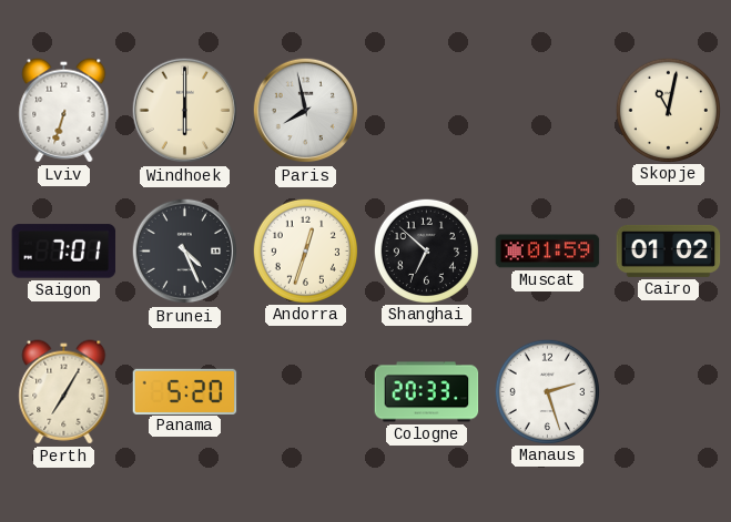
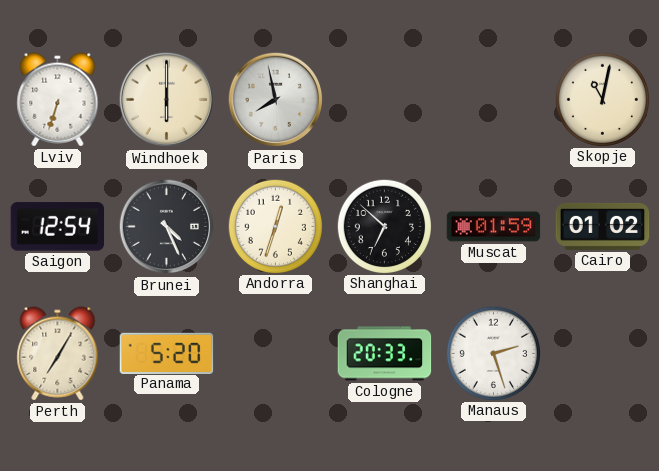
Saigon: 7:01 -> 12:54 (58, 227)
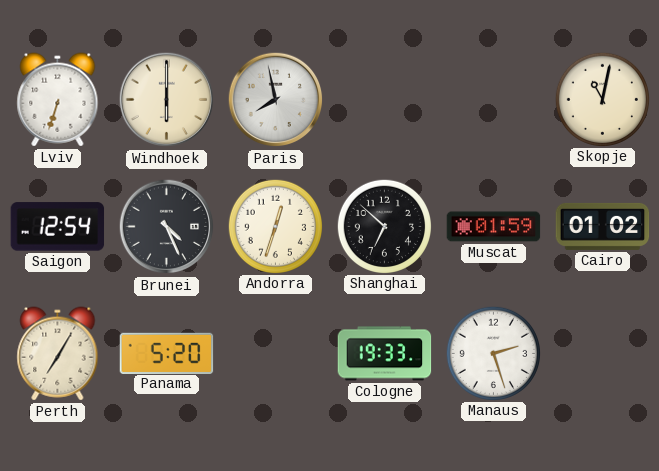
Cologne: 20:33 -> 19:33 (385, 354)
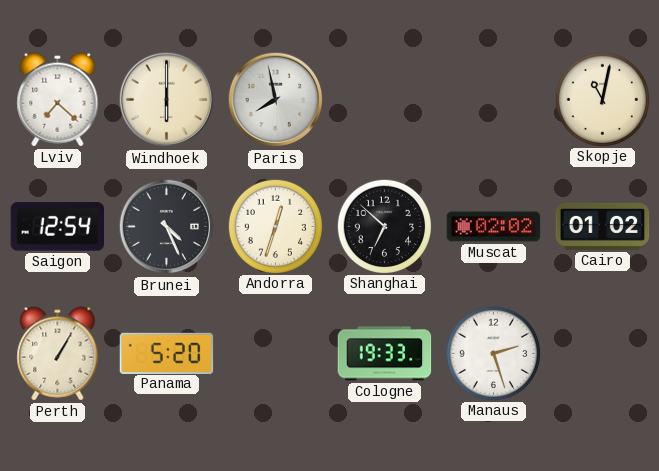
Lviv: 6:33 -> 7:22 (58, 100)
Muscat: 01:59 -> 02:02 (494, 227)
Perth: 7:05 -> 1:05 (58, 354)
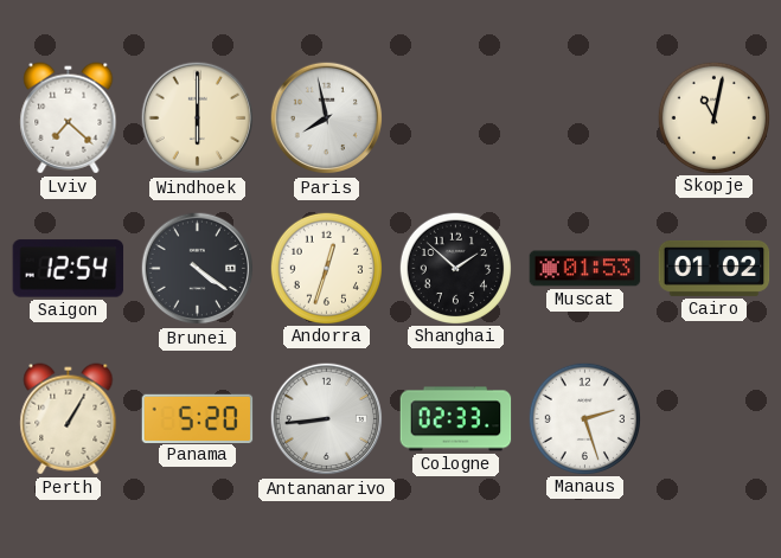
Brunei: 4:26 -> 4:21 (198, 269)
Shanghai: 6:52 -> 1:52 (455, 268)
Muscat: 02:02 -> 01:53 (585, 269)
Antananarivo: none -> 8:44 (327, 419)
Cologne: 19:33 -> 02:33 (456, 419)
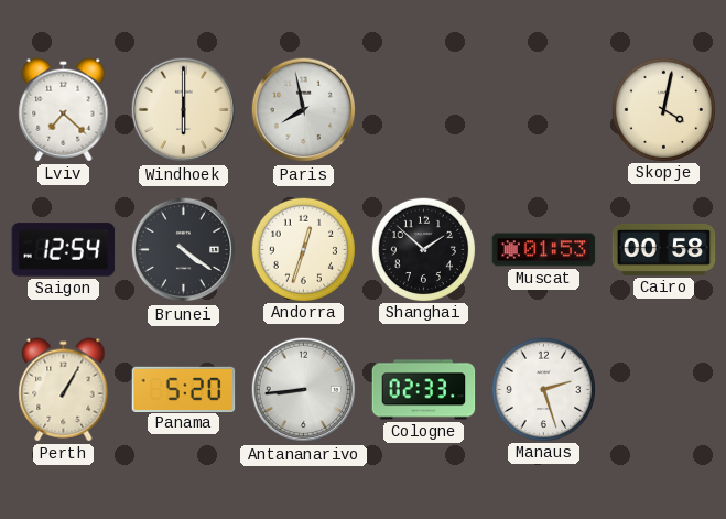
Skopje: 11:02 -> 4:02 (663, 109)
Cairo: 01:02 -> 00:58 (664, 249)
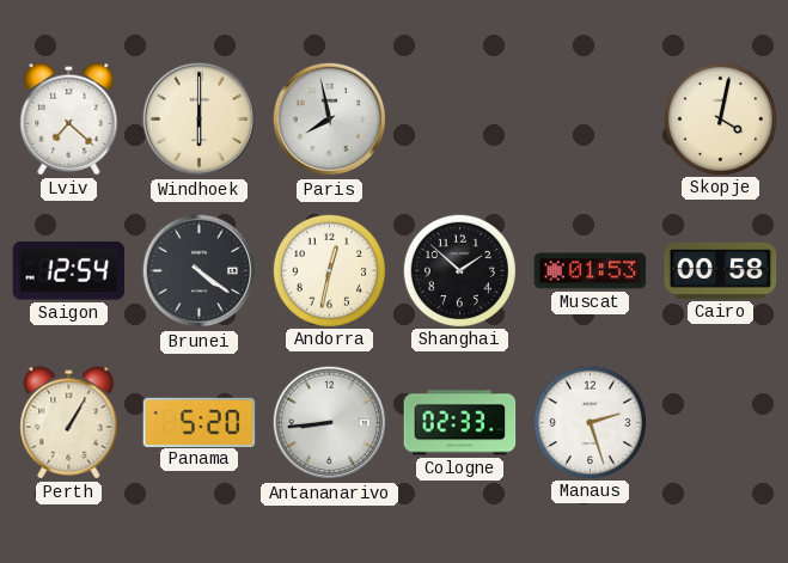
Andorra: 12:33 -> 12:32 (329, 270)
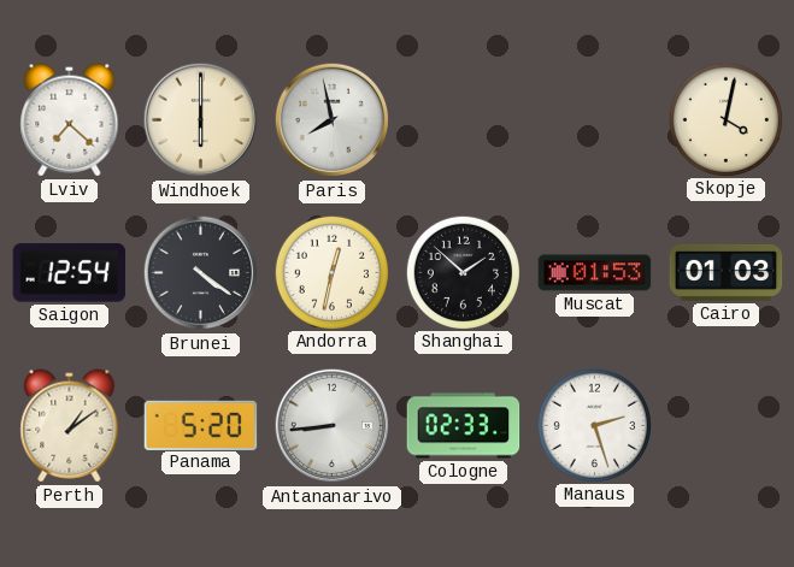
Cairo: 00:58 -> 01:03 (727, 272)
Perth: 1:05 -> 1:09 (70, 426)
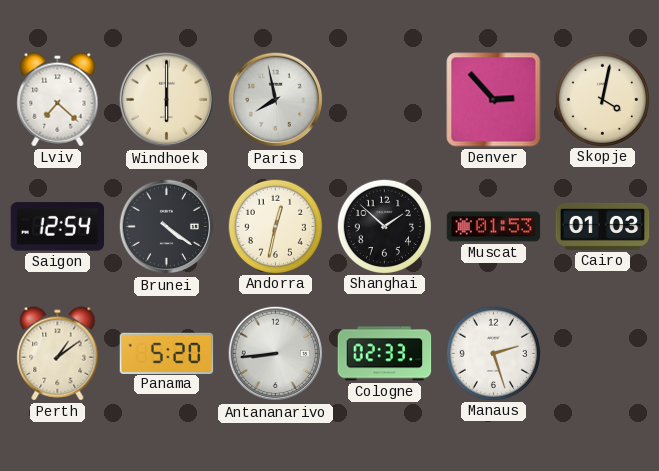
Denver: none -> 2:53 (494, 100)
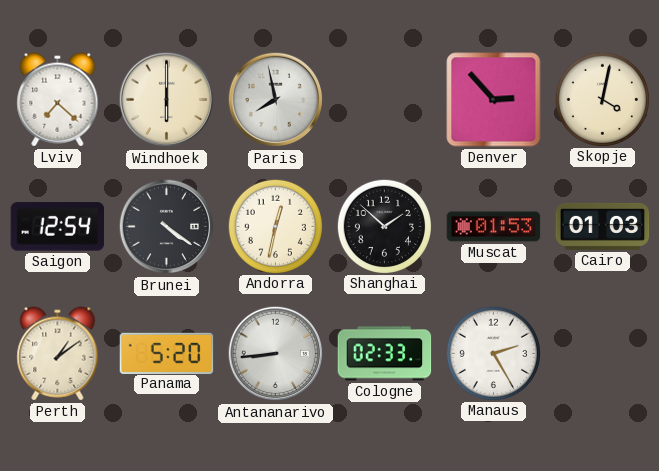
Manaus: 2:27 -> 2:25 (493, 353)
